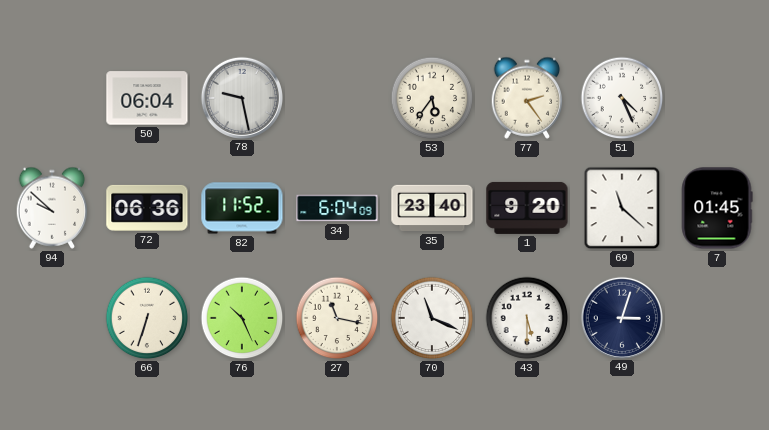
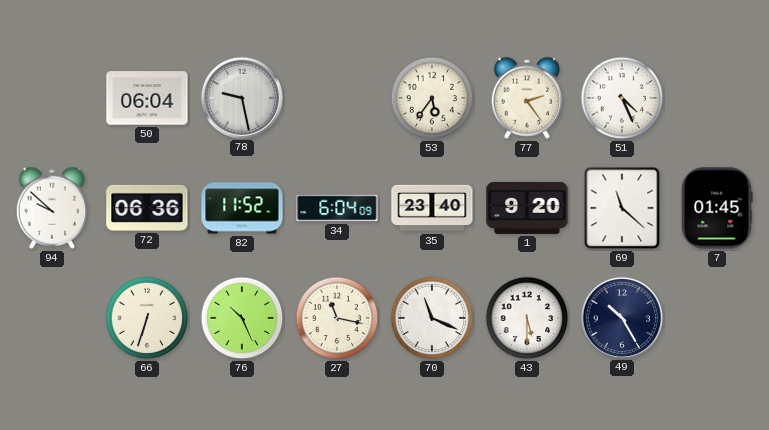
49: 3:03 -> 10:25 (621, 317)
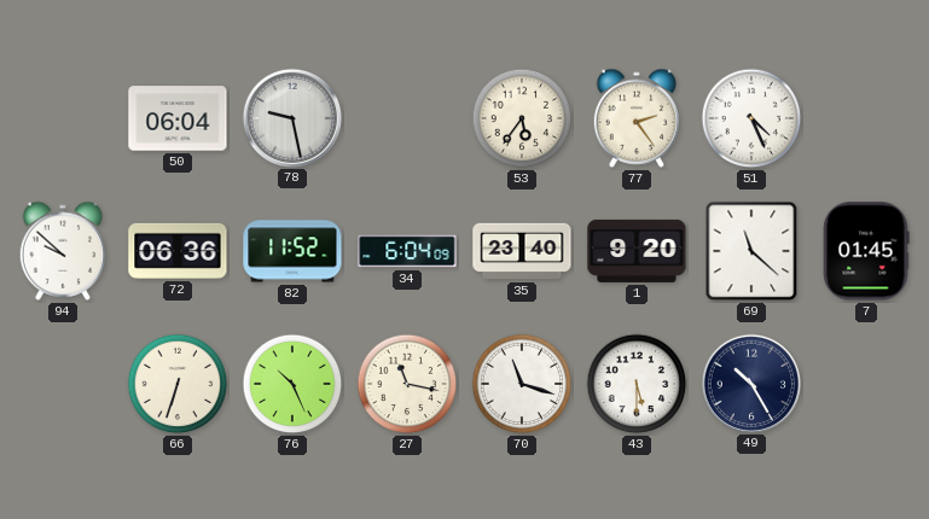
70: 11:19 -> 11:18 (522, 384)
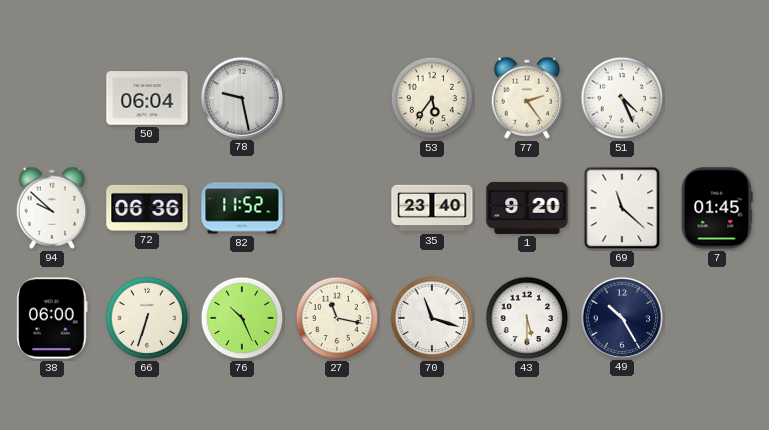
34: 6:04 -> none (407, 251)
38: none -> 06:00 (52, 318)
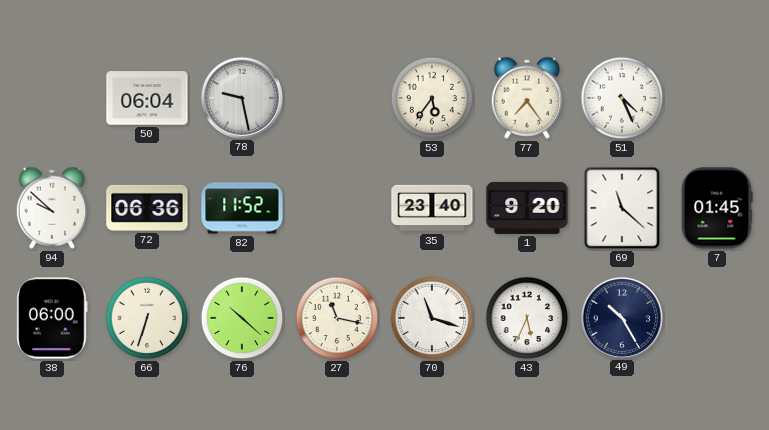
77: 2:24 -> 7:24 (527, 98)
76: 10:26 -> 10:22 (242, 318)
43: 5:30 -> 5:34 (527, 318)
